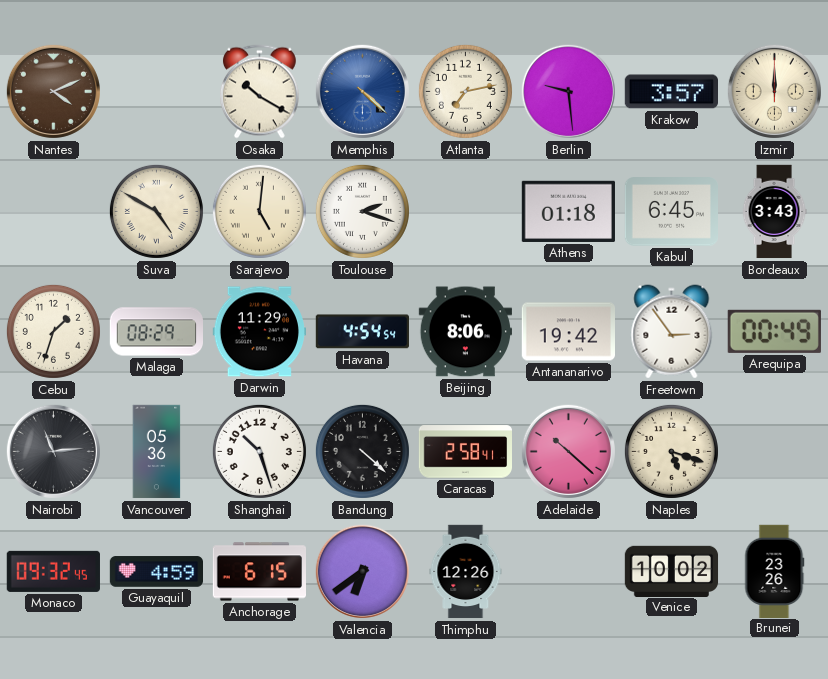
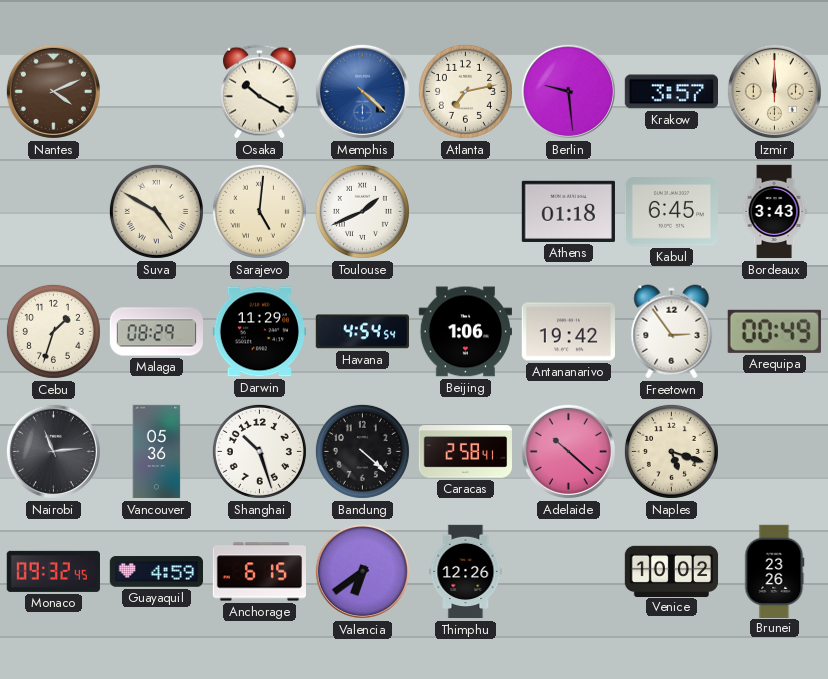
Toulouse: 2:18 -> 1:41 (362, 211)
Beijing: 8:06 -> 1:06 (465, 332)
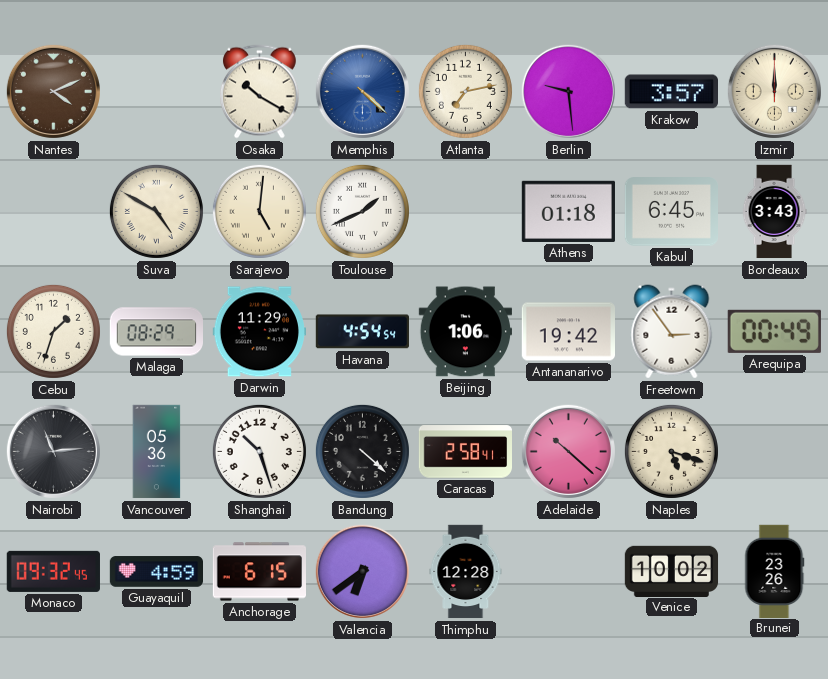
Thimphu: 12:26 -> 12:28 (466, 572)
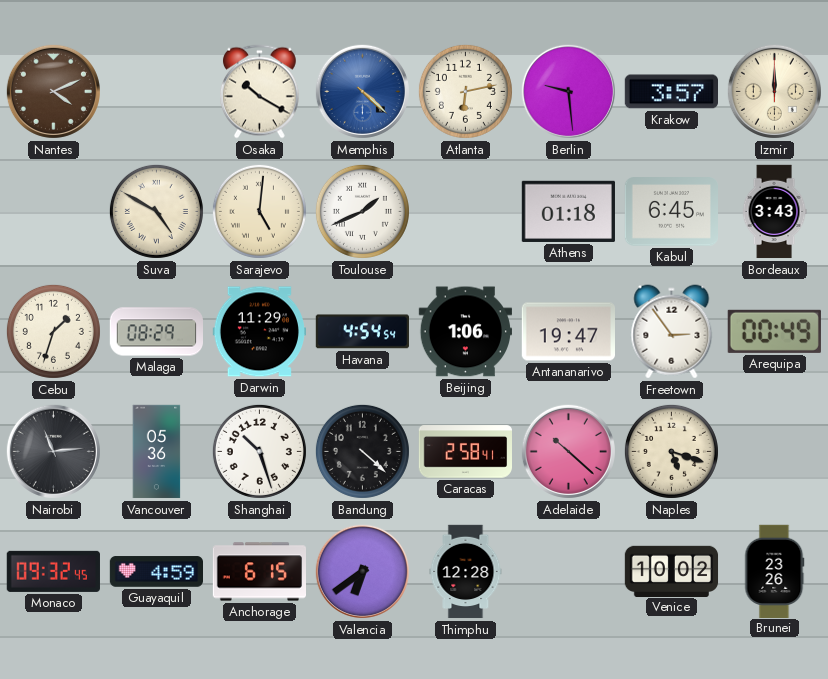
Atlanta: 7:13 -> 6:13 (465, 91)
Antananarivo: 19:42 -> 19:47 (568, 332)
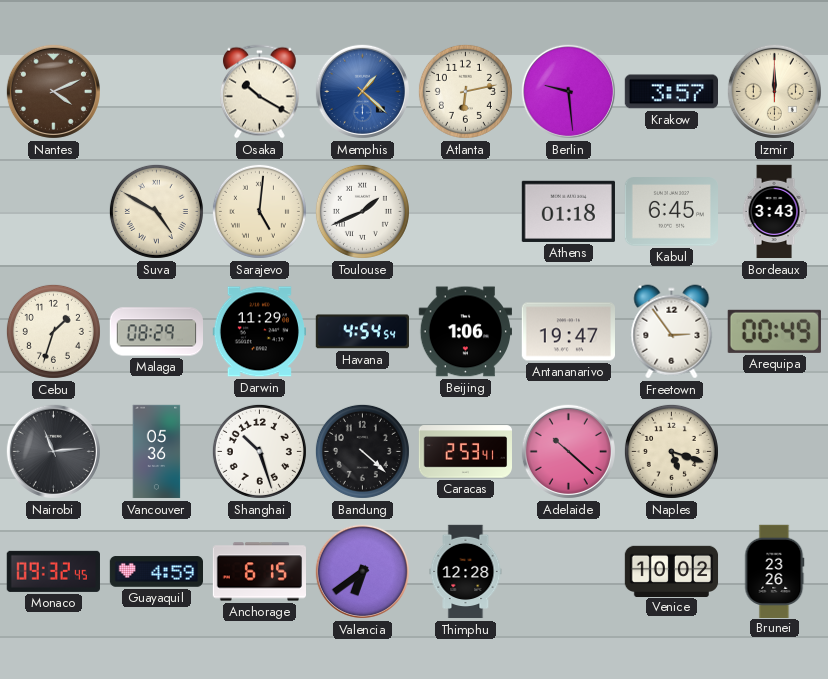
Memphis: 4:22 -> 1:22 (362, 91)
Caracas: 2:58 -> 2:53 (466, 452)
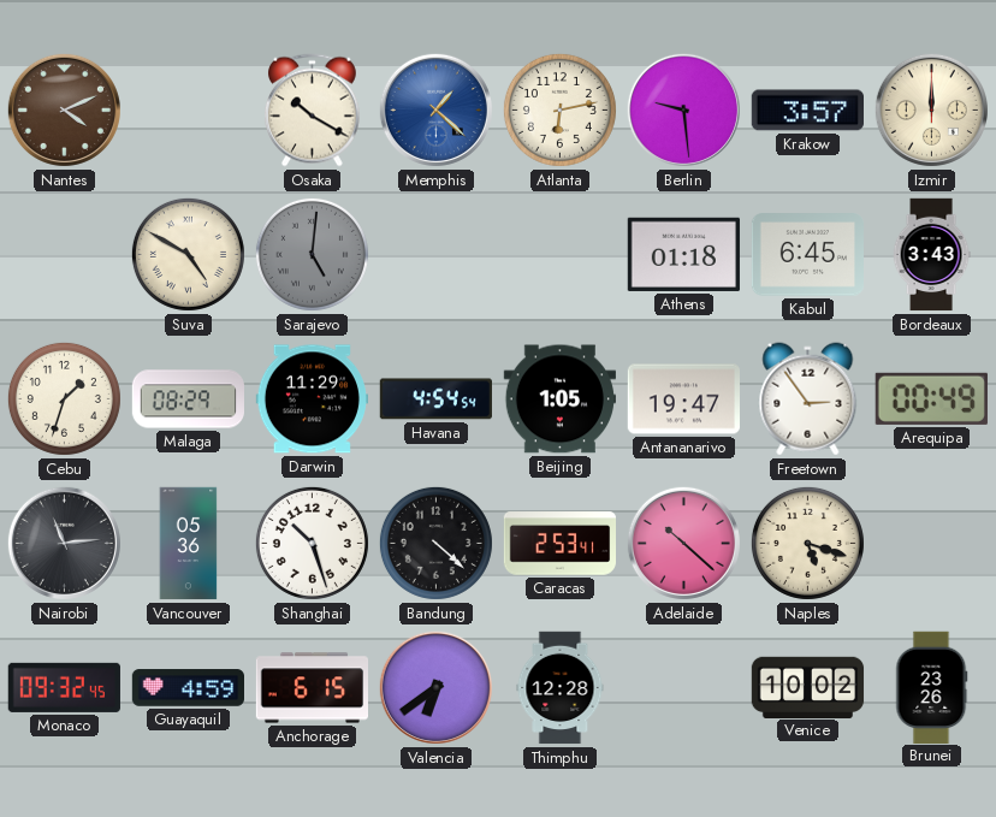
Sarajevo dial: cream -> grey (312, 254)
Toulouse: 1:41 -> none (362, 211)
Beijing: 1:06 -> 1:05 (559, 399)
